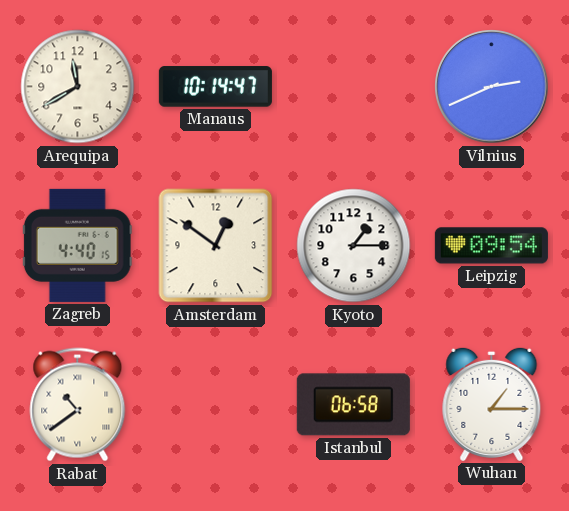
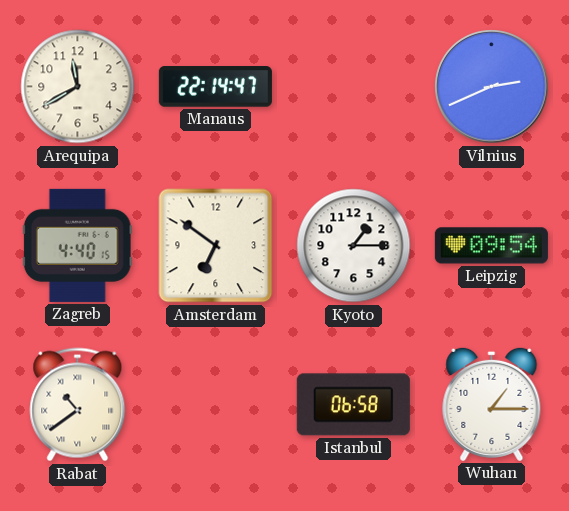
Manaus: 10:14 -> 22:14 (215, 87)
Amsterdam: 12:51 -> 6:51 (216, 246)
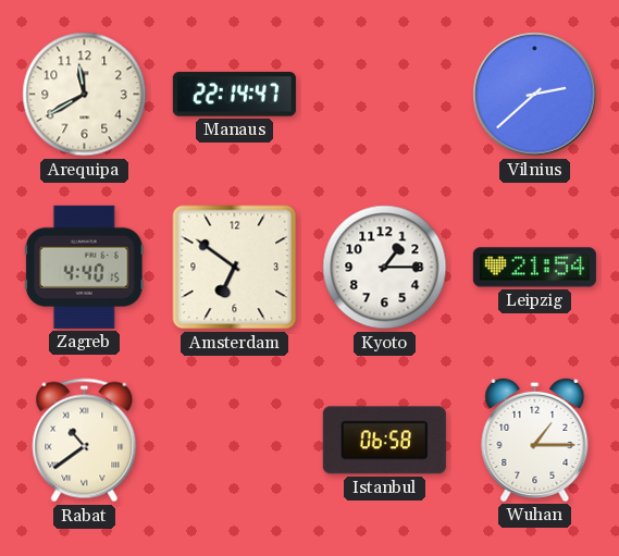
Vilnius: 2:41 -> 2:38 (535, 95)
Leipzig: 09:54 -> 21:54 (534, 268)
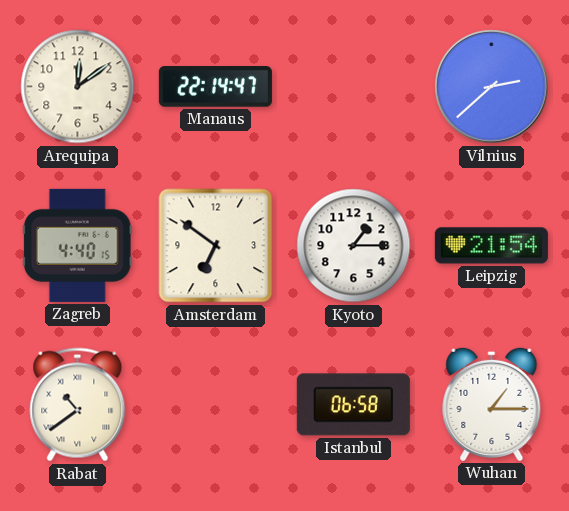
Arequipa: 11:40 -> 12:09 (78, 87)
